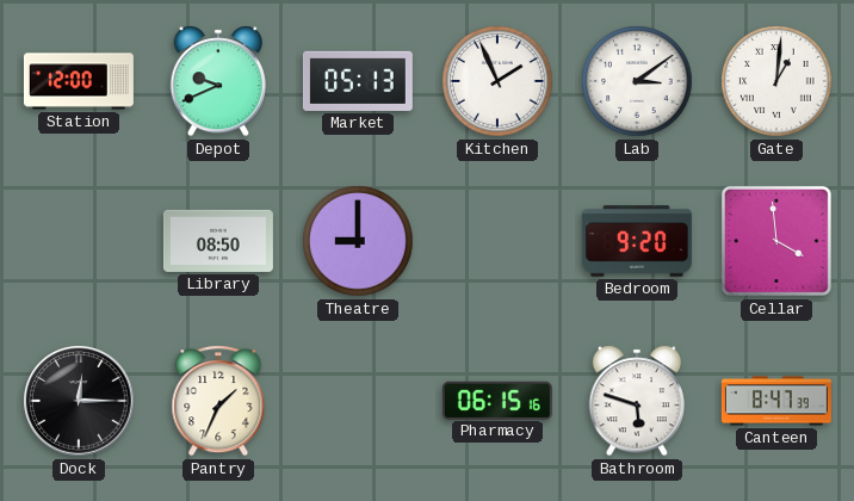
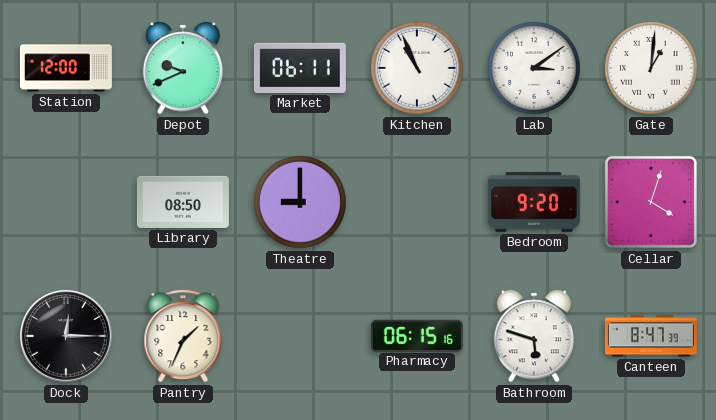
Market: 05:13 -> 06:11 (300, 68)
Kitchen: 1:56 -> 10:56 (417, 68)
Cellar: 3:59 -> 4:03 (651, 202)
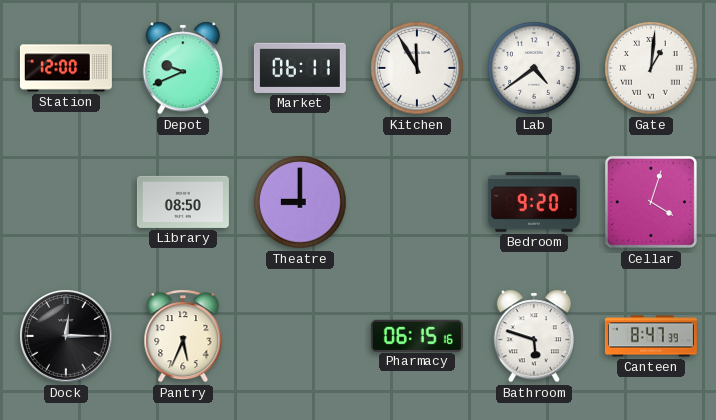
Kitchen: 10:56 -> 11:55 (417, 68)
Lab: 3:09 -> 4:39 (534, 68)
Pantry: 1:34 -> 5:34 (183, 336)
